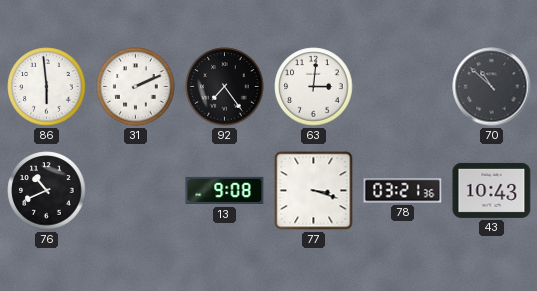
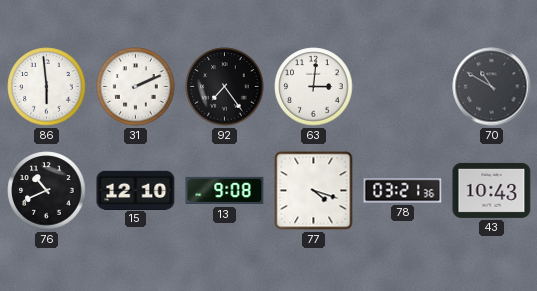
70: 10:52 -> 10:50 (492, 87)
15: none -> 12:10 (136, 190)
77: 3:18 -> 4:18 (314, 191)
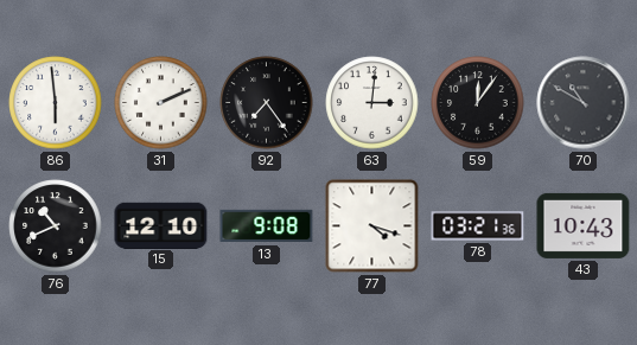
59: none -> 12:06 (478, 103)
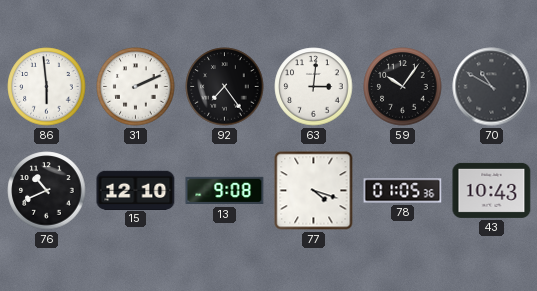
59: 12:06 -> 10:06 (403, 87)
78: 03:21 -> 01:05 (403, 191)
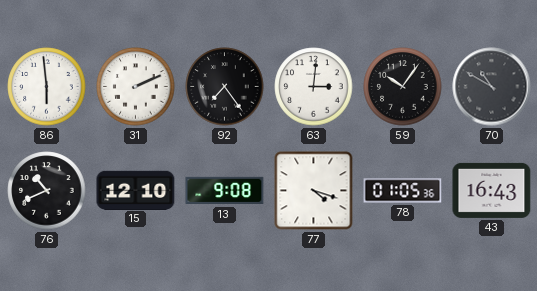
43: 10:43 -> 16:43 (492, 190)
